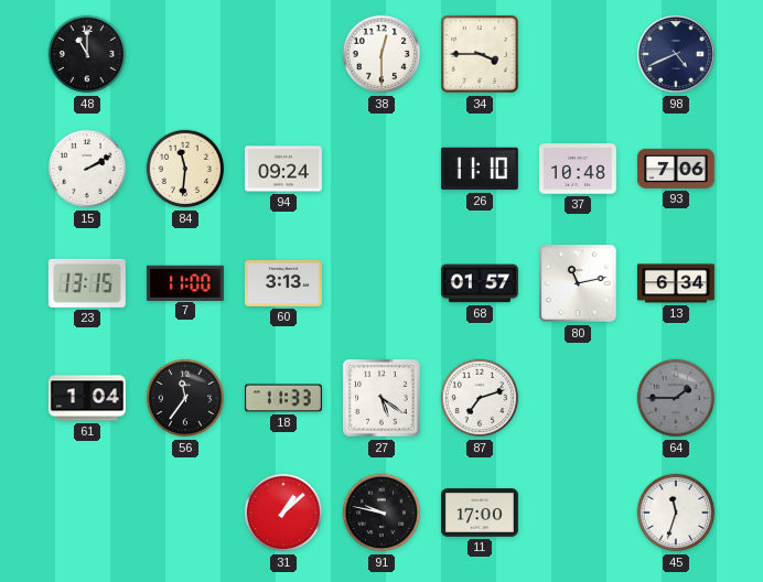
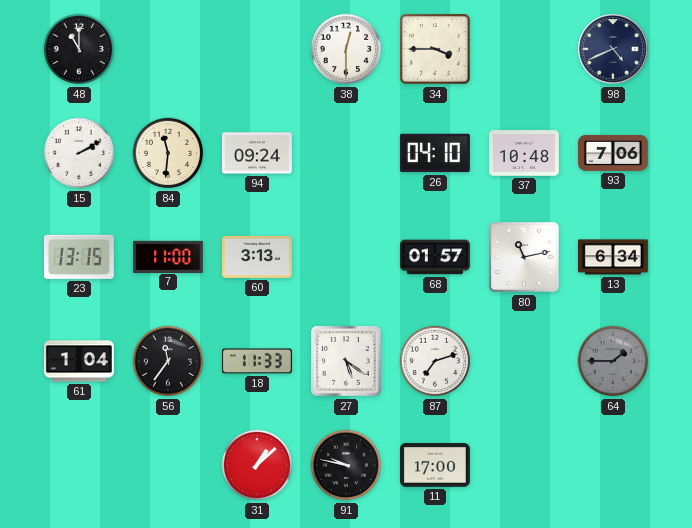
26: 11:10 -> 04:10 (435, 153)
45: 11:33 -> none (676, 513)
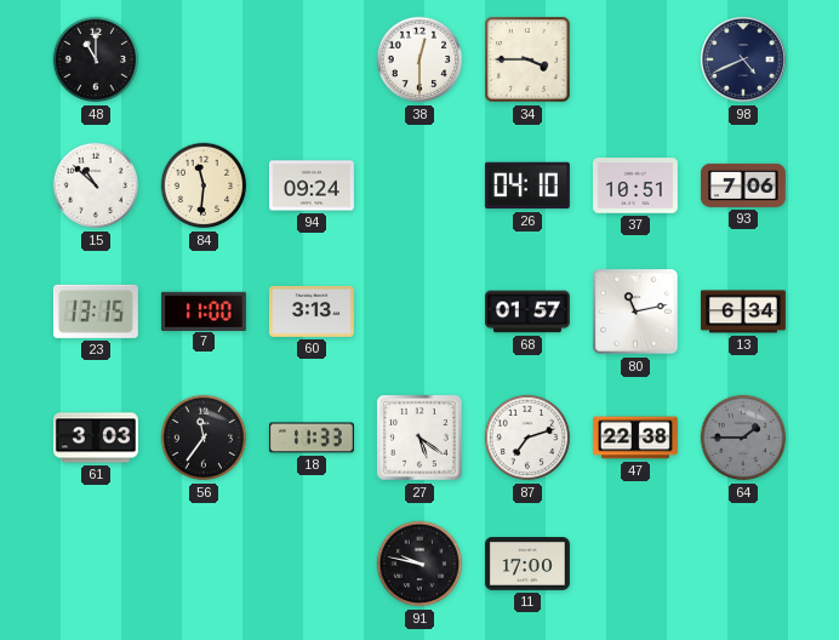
15: 2:10 -> 10:52 (96, 185)
37: 10:48 -> 10:51 (635, 185)
61: 1:04 -> 3:03 (96, 438)
47: none -> 22:38 (635, 438)
31: 1:08 -> none (257, 465)
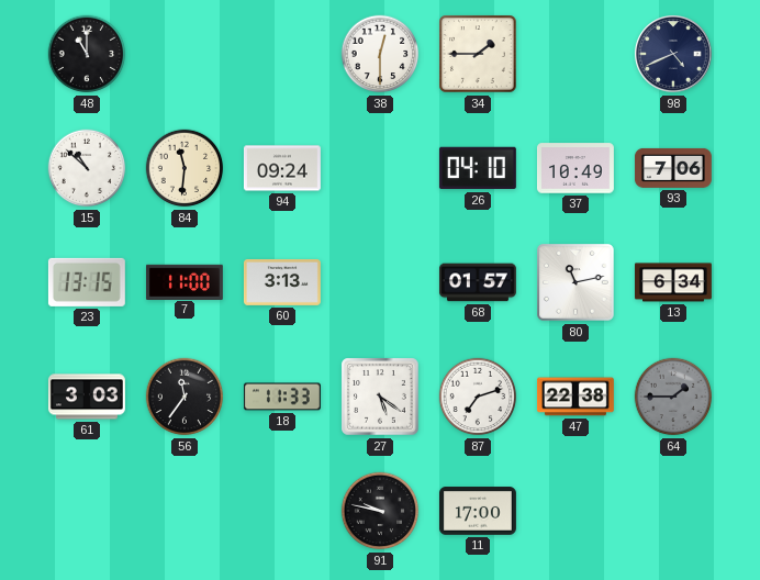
34: 3:45 -> 1:45 (478, 54)
37: 10:51 -> 10:49 (575, 168)
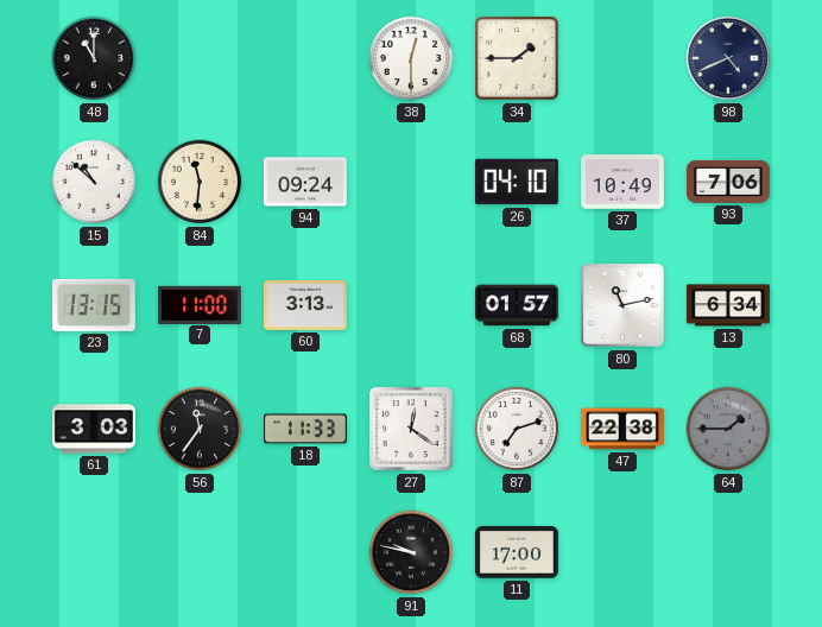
27: 5:21 -> 12:21 (411, 429)
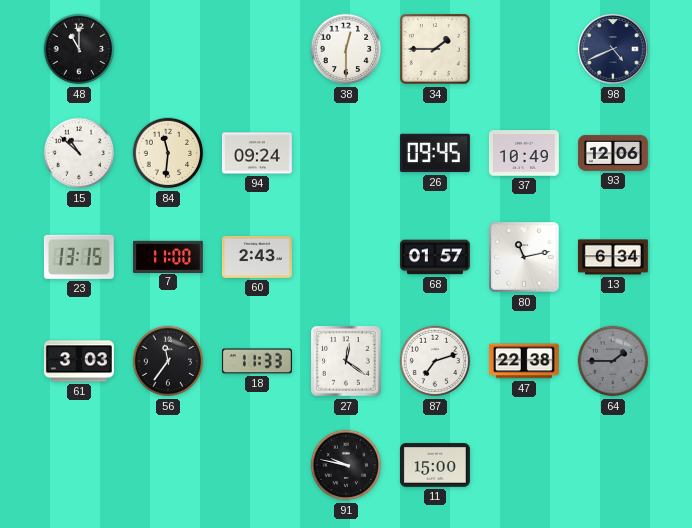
26: 04:10 -> 09:45 (435, 153)
93: 7:06 -> 12:06 (613, 153)
60: 3:13 -> 2:43 (257, 257)
11: 17:00 -> 15:00 (435, 465)
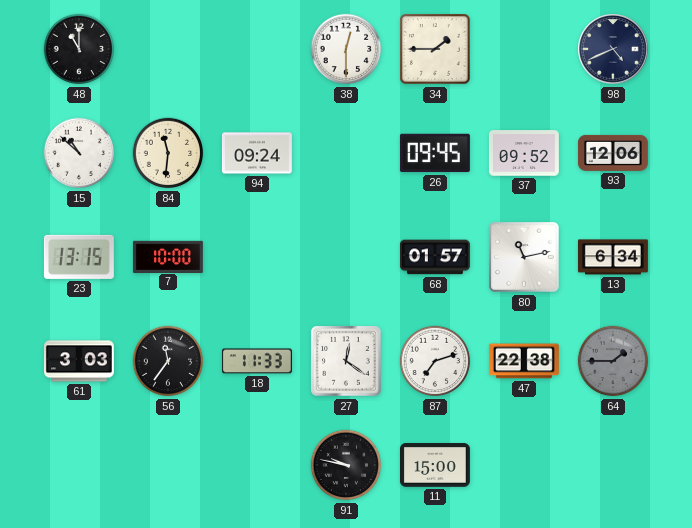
37: 10:49 -> 09:52 (524, 153)
7: 11:00 -> 10:00 (168, 256)
60: 2:43 -> none (257, 257)
